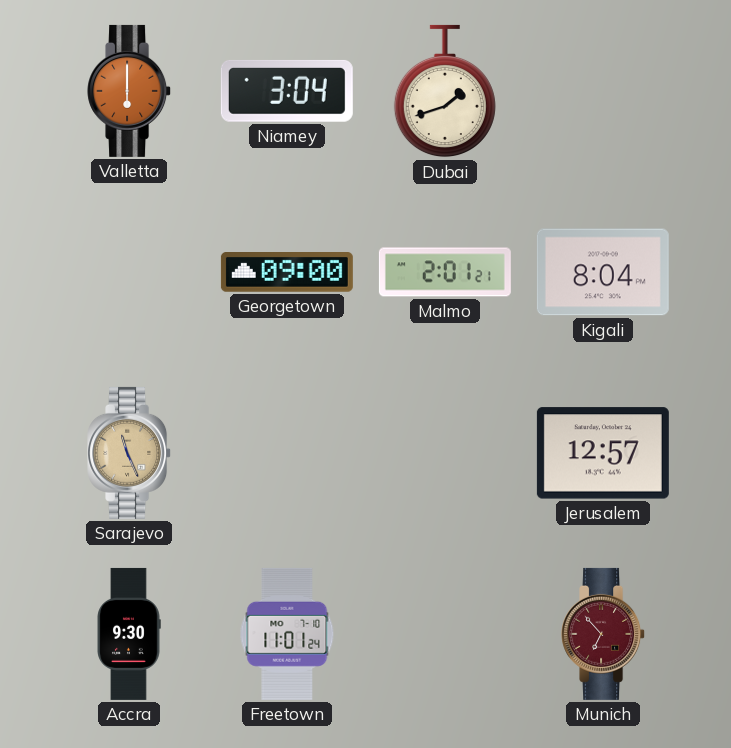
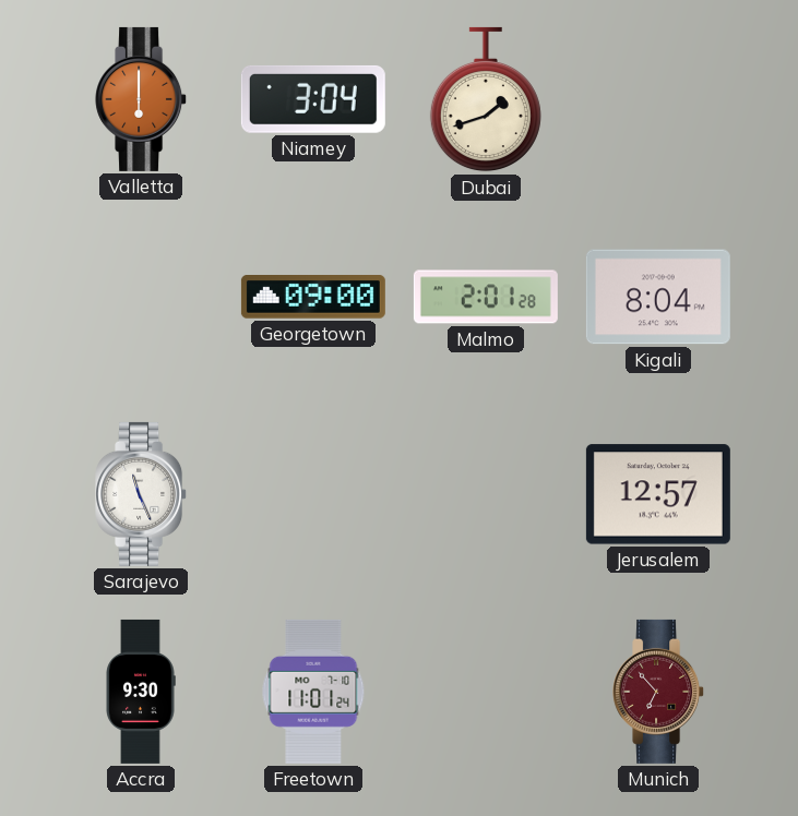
Malmo: 2:01:21 -> 2:01:28 (486, 297)
Sarajevo dial: champagne -> white (142, 494)
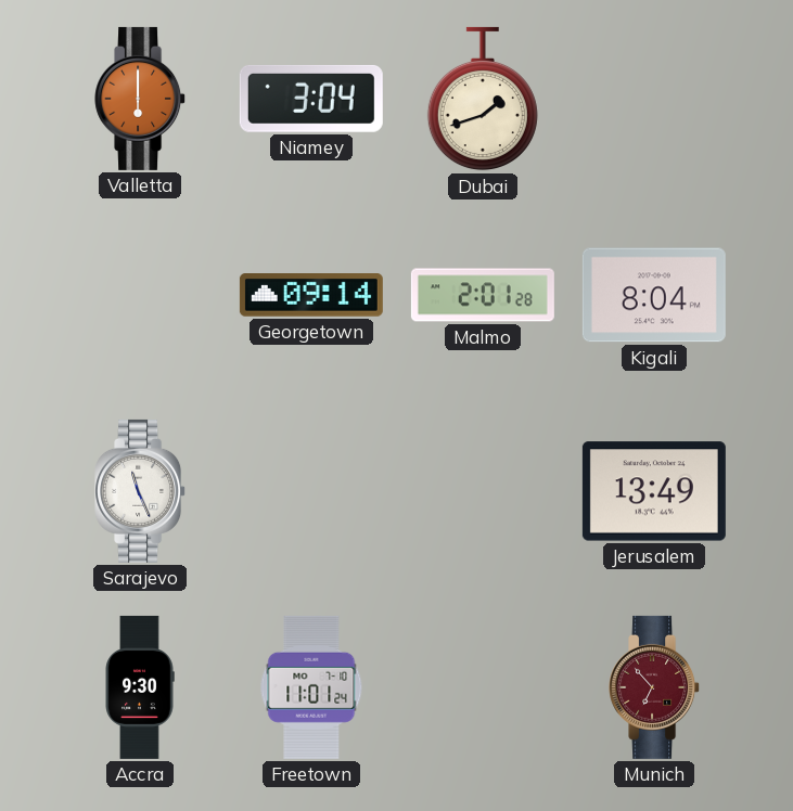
Georgetown: 09:00 -> 09:14 (311, 296)
Jerusalem: 12:57 -> 13:49 (654, 491)
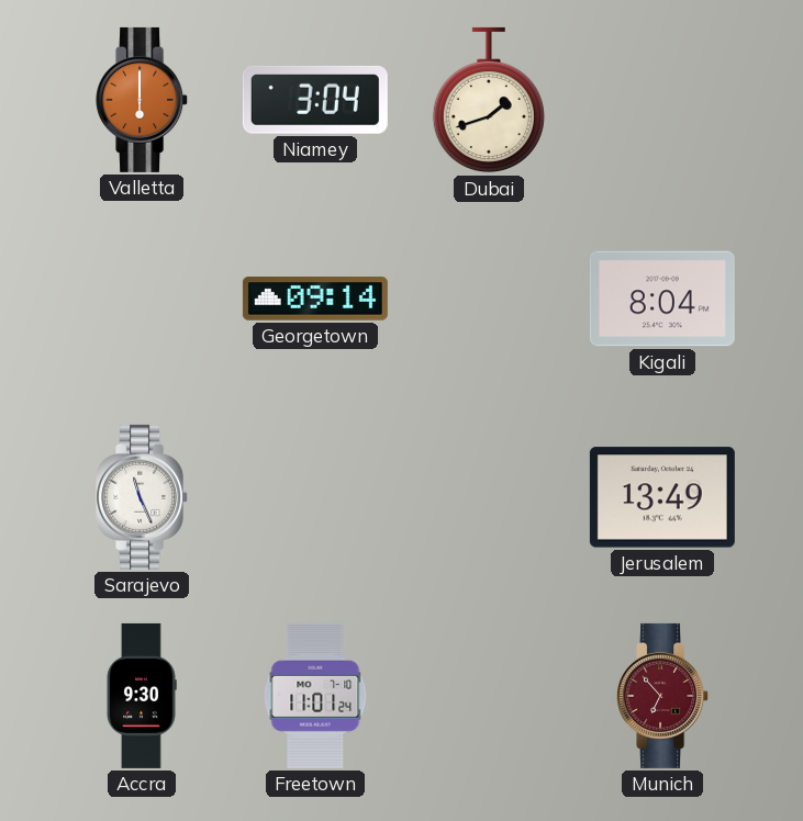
Malmo: 2:01 -> none (483, 295)
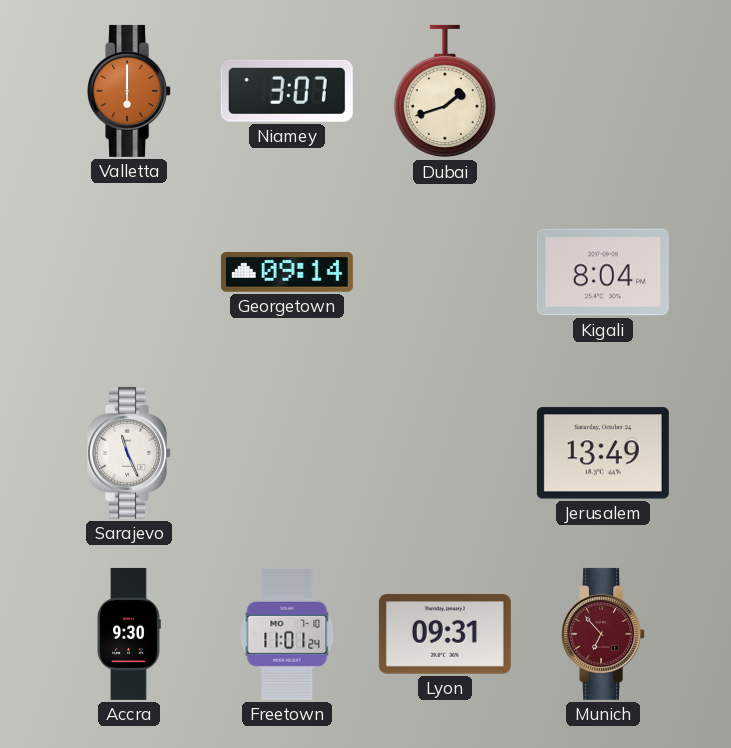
Niamey: 3:04 -> 3:07 (287, 91)
Lyon: none -> 09:31 (445, 634)
